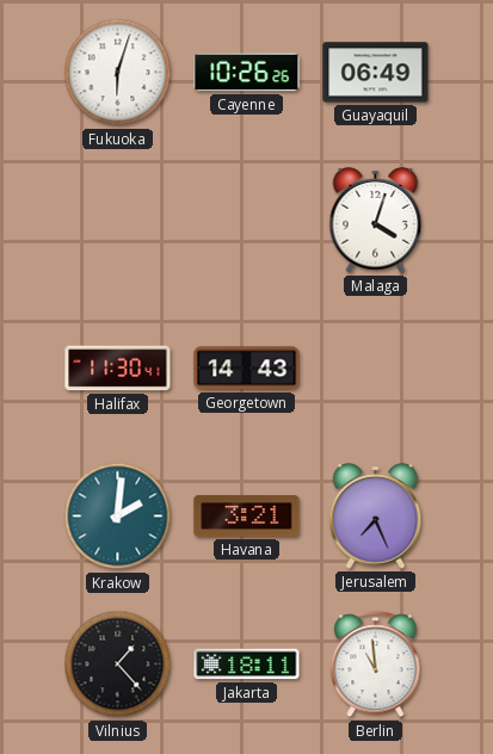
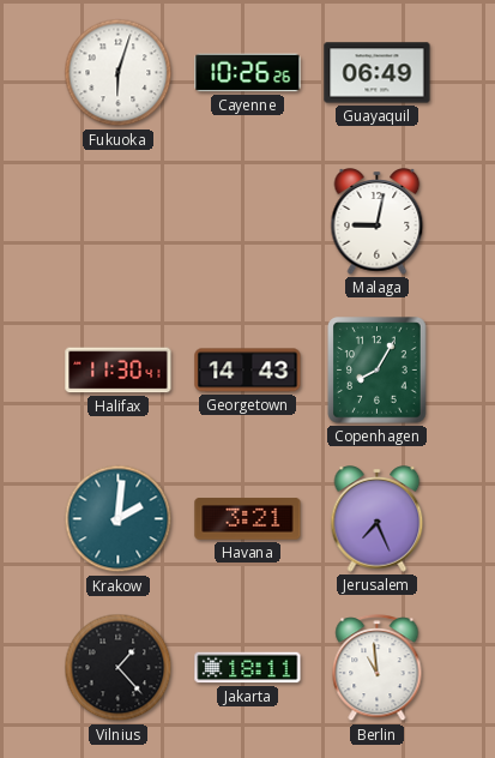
Malaga: 4:03 -> 9:02 (378, 222)
Copenhagen: none -> 8:05 (378, 371)
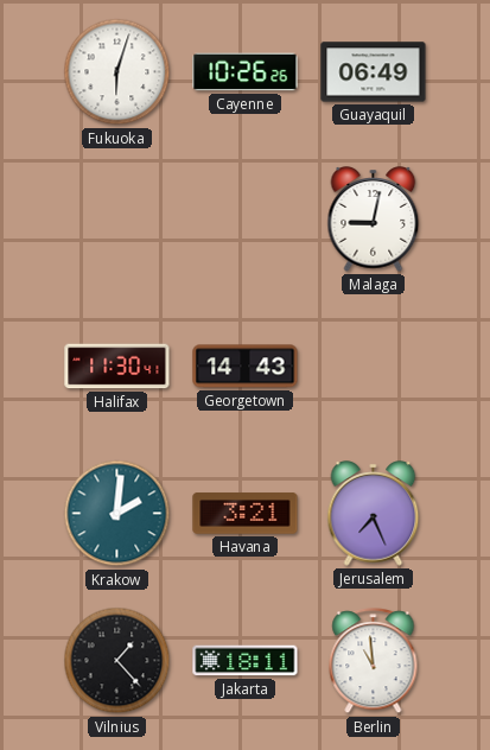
Copenhagen: 8:05 -> none (378, 371)
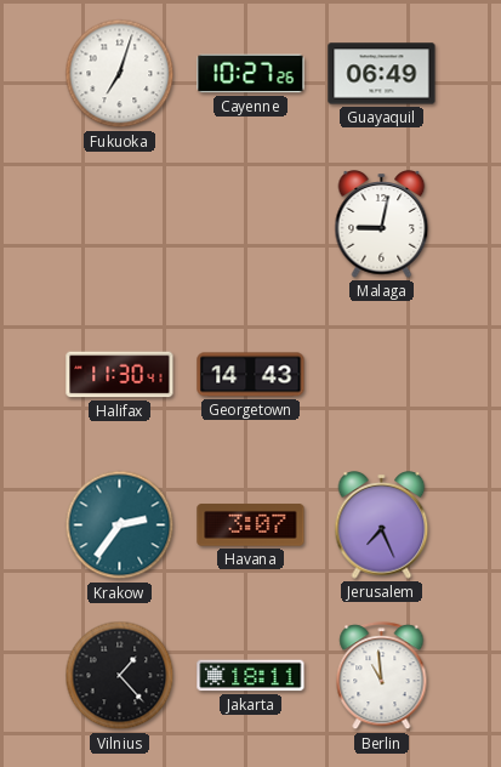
Fukuoka: 6:03 -> 7:03 (120, 74)
Cayenne: 10:26 -> 10:27 (251, 74)
Krakow: 2:01 -> 2:36 (120, 525)
Havana: 3:21 -> 3:07 (251, 525)
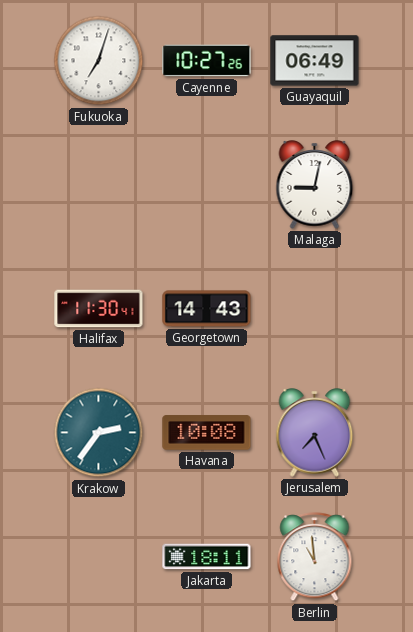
Havana: 3:07 -> 10:08 (207, 433)
Vilnius: 1:23 -> none (120, 676)
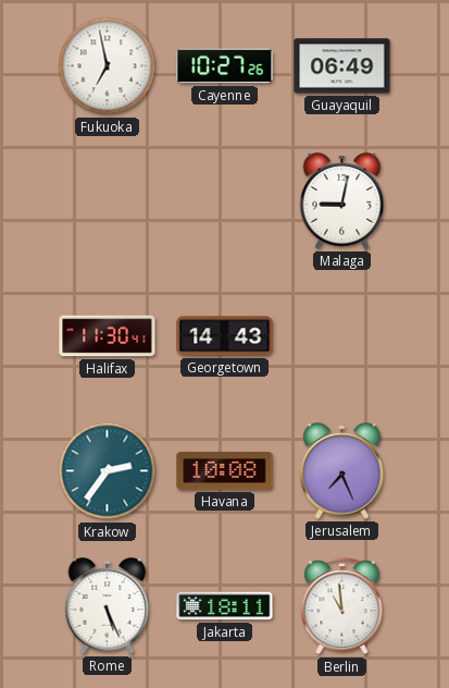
Fukuoka: 7:03 -> 6:58 (108, 66)
Rome: none -> 5:26 (108, 606)
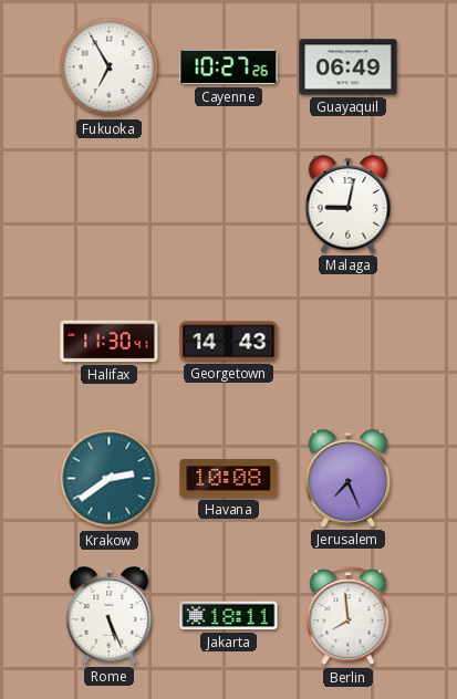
Fukuoka: 6:58 -> 6:55 (110, 67)
Krakow: 2:36 -> 2:39 (110, 479)
Berlin: 10:59 -> 7:59 (349, 616)
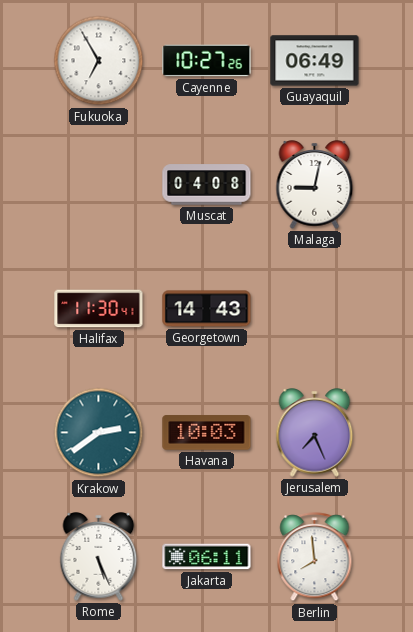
Muscat: none -> 04:08 (207, 185)
Havana: 10:08 -> 10:03 (207, 433)
Jakarta: 18:11 -> 06:11 (207, 557)
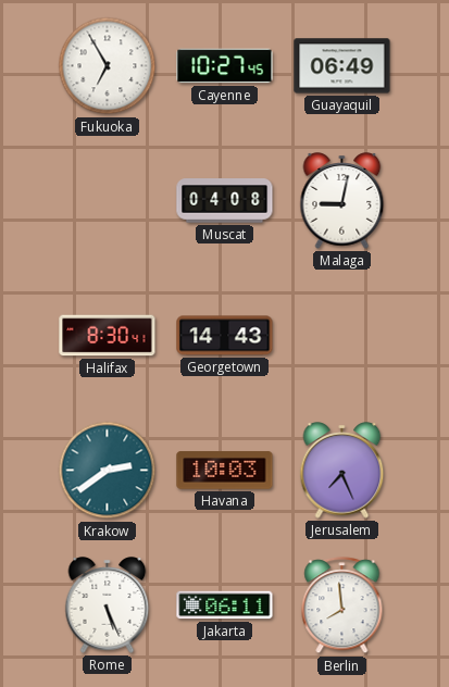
Cayenne: 10:27:26 -> 10:27:45 (225, 66)
Halifax: 11:30 -> 8:30 (108, 336)
